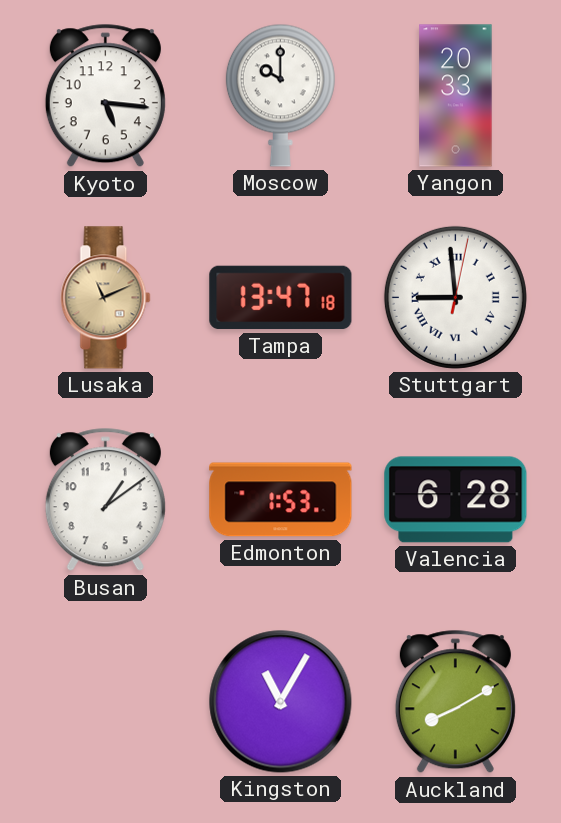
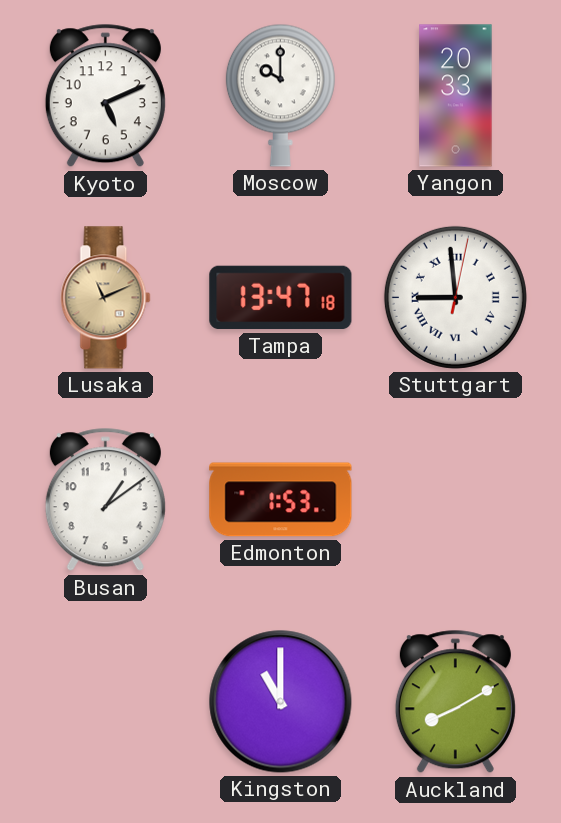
Kyoto: 5:16 -> 5:11 (105, 96)
Valencia: 6:28 -> none (456, 500)
Kingston: 11:05 -> 11:00 (281, 702)
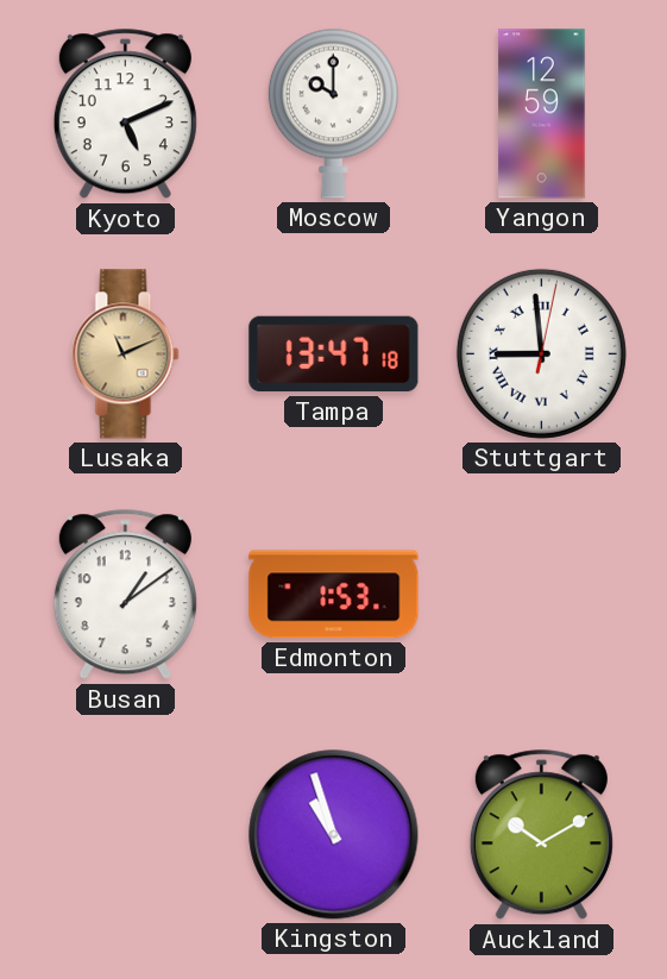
Yangon: 20:33 -> 12:59 (542, 114)
Kingston: 11:00 -> 10:57 (334, 835)
Auckland: 8:10 -> 10:10 (541, 835)
